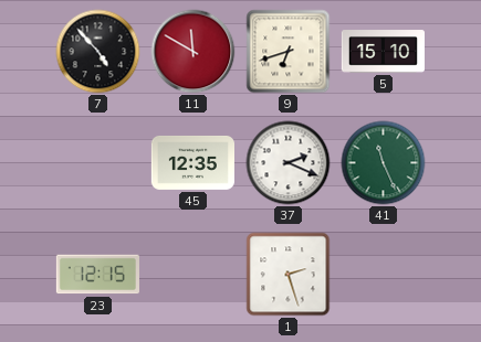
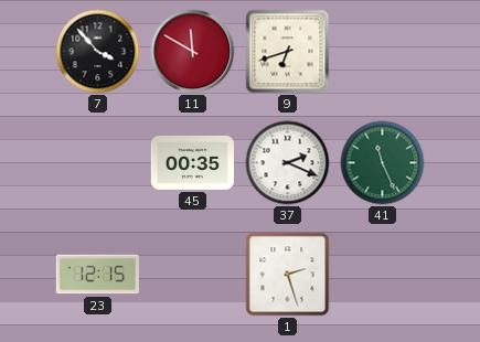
7: 4:53 -> 3:53 (98, 52)
5: 15:10 -> none (383, 52)
45: 12:35 -> 00:35 (192, 162)
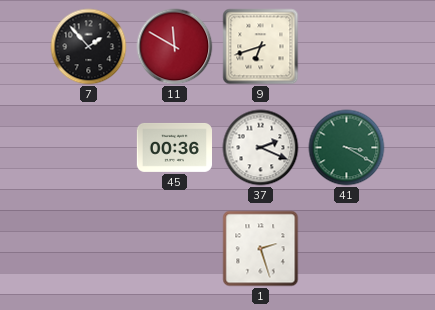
7: 3:53 -> 1:53 (89, 47)
45: 00:35 -> 00:36 (174, 147)
41: 11:26 -> 3:20 (347, 148)
23: 12:15 -> none (97, 275)
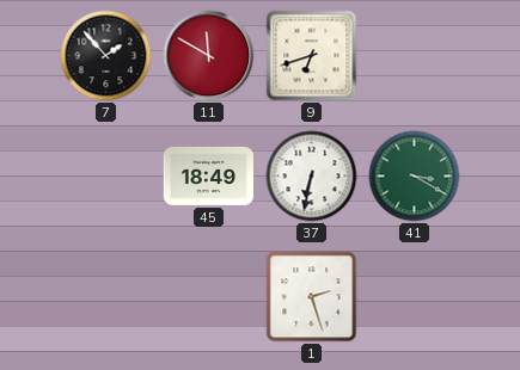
45: 00:36 -> 18:49 (208, 175)
37: 2:19 -> 6:32 (312, 177)
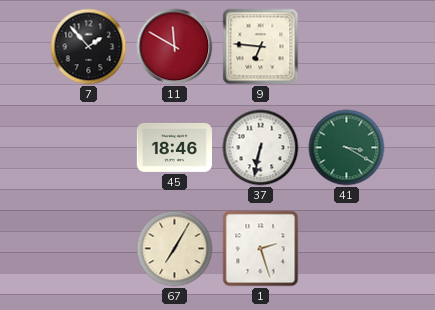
9: 6:42 -> 6:46 (261, 47)
45: 18:49 -> 18:46 (174, 147)
67: none -> 7:05 (175, 249)
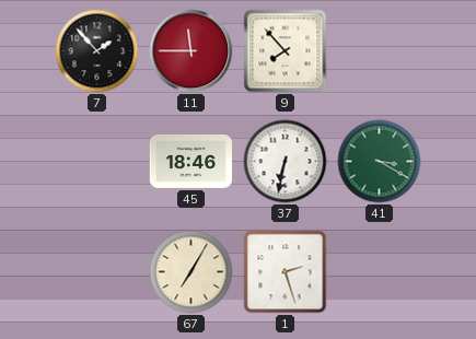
11: 11:50 -> 11:45 (191, 51)
9: 6:46 -> 7:53 (286, 51)
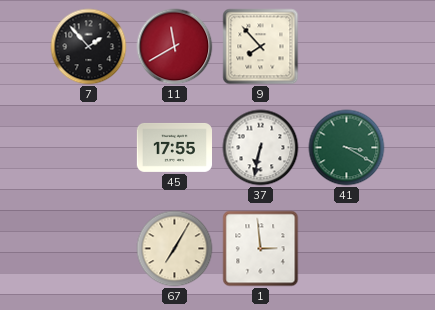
11: 11:45 -> 11:40 (175, 47)
45: 18:46 -> 17:55 (174, 147)
1: 2:27 -> 2:59 (261, 249)
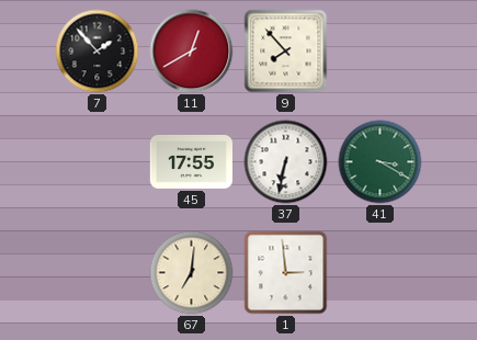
11: 11:40 -> 12:40 (192, 52)
67: 7:05 -> 7:01 (192, 273)
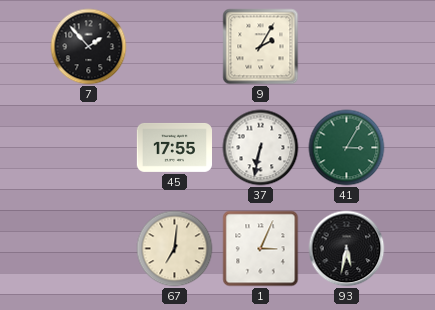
11: 12:40 -> none (192, 52)
9: 7:53 -> 2:05 (261, 47)
41: 3:20 -> 3:05 (347, 148)
1: 2:59 -> 3:04 (261, 249)
93: none -> 5:32 (347, 249)
